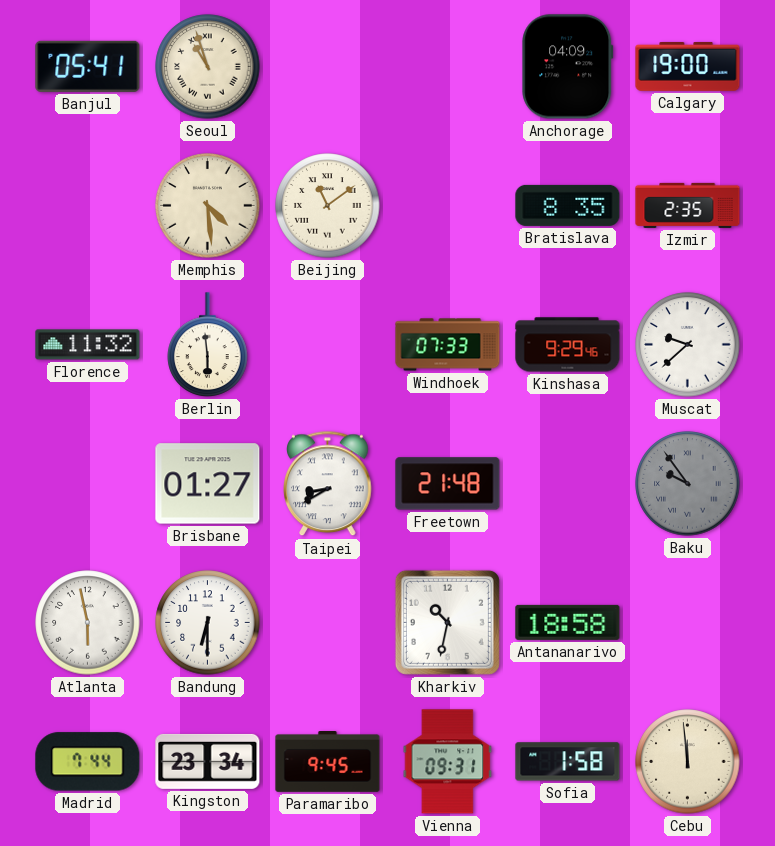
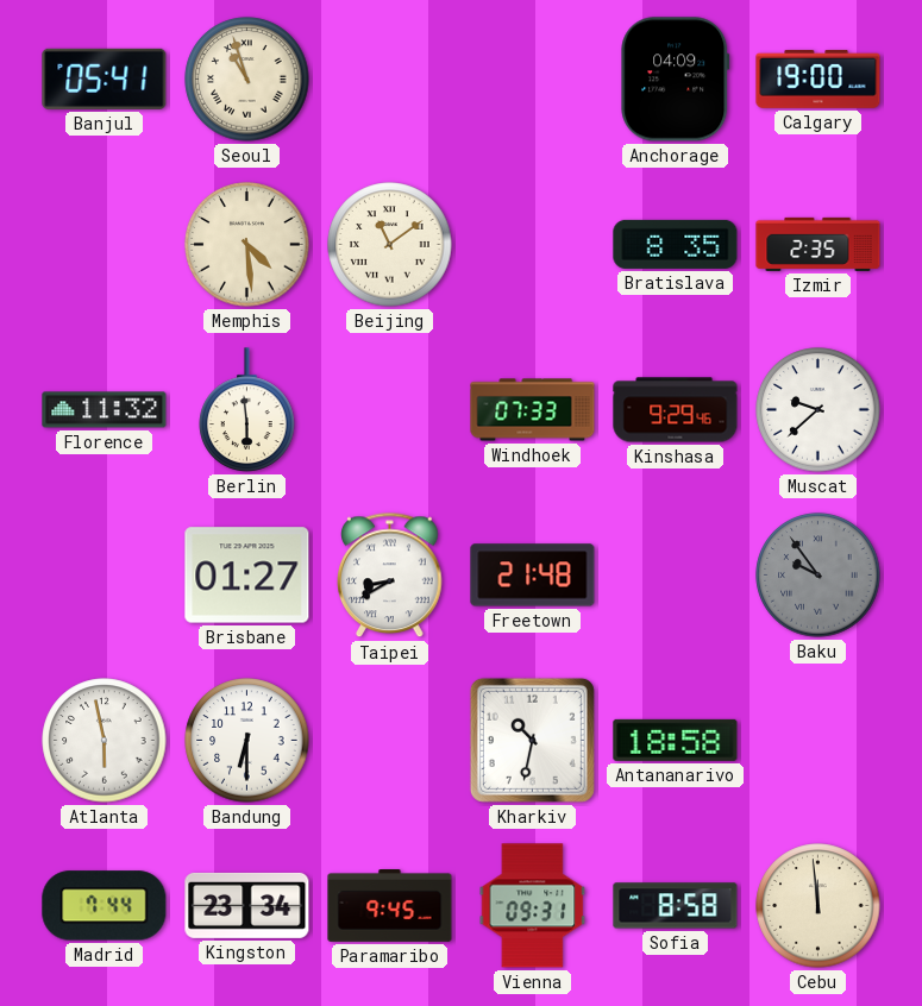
Sofia: 1:58 -> 8:58 (676, 906)
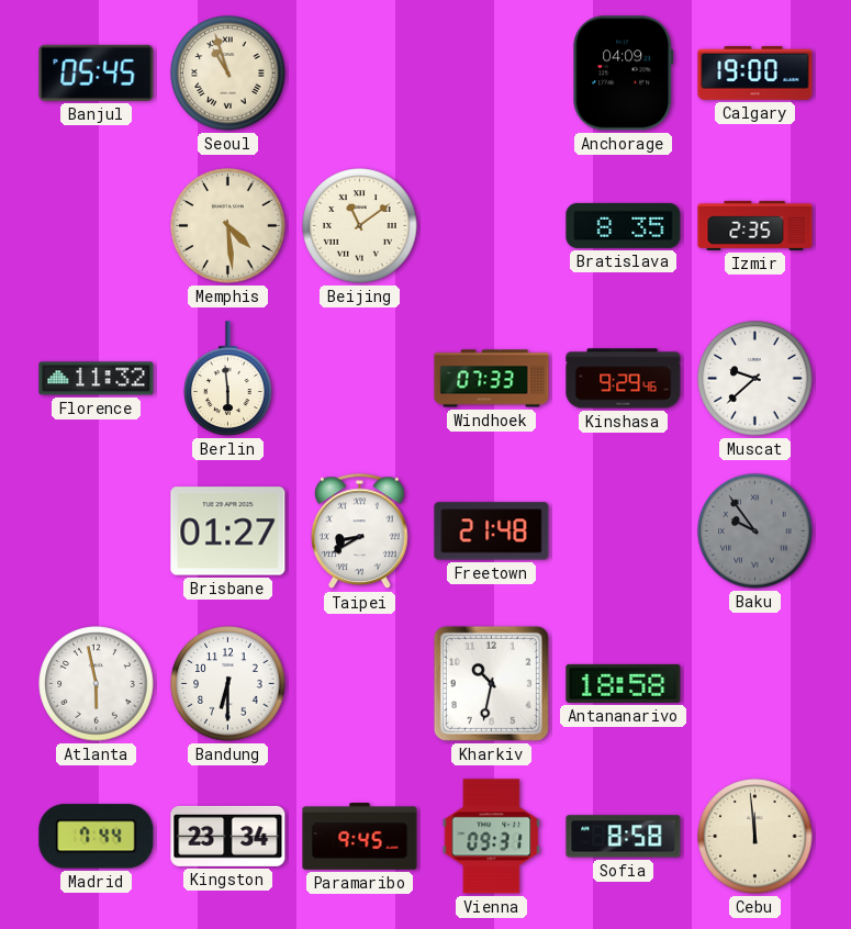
Banjul: 05:41 -> 05:45 (97, 72)
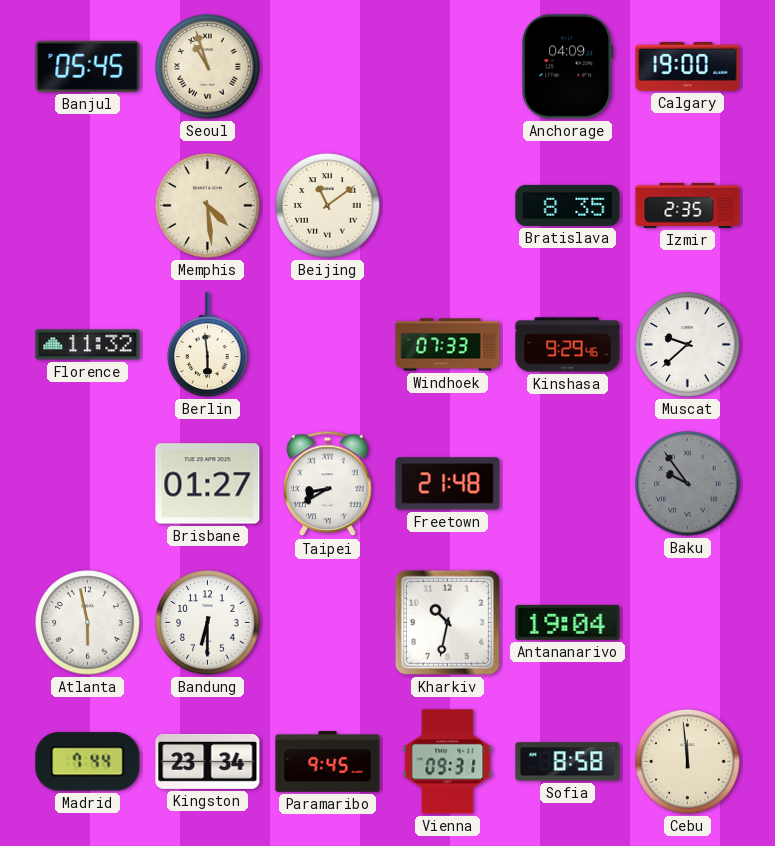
Antananarivo: 18:58 -> 19:04 (568, 622)
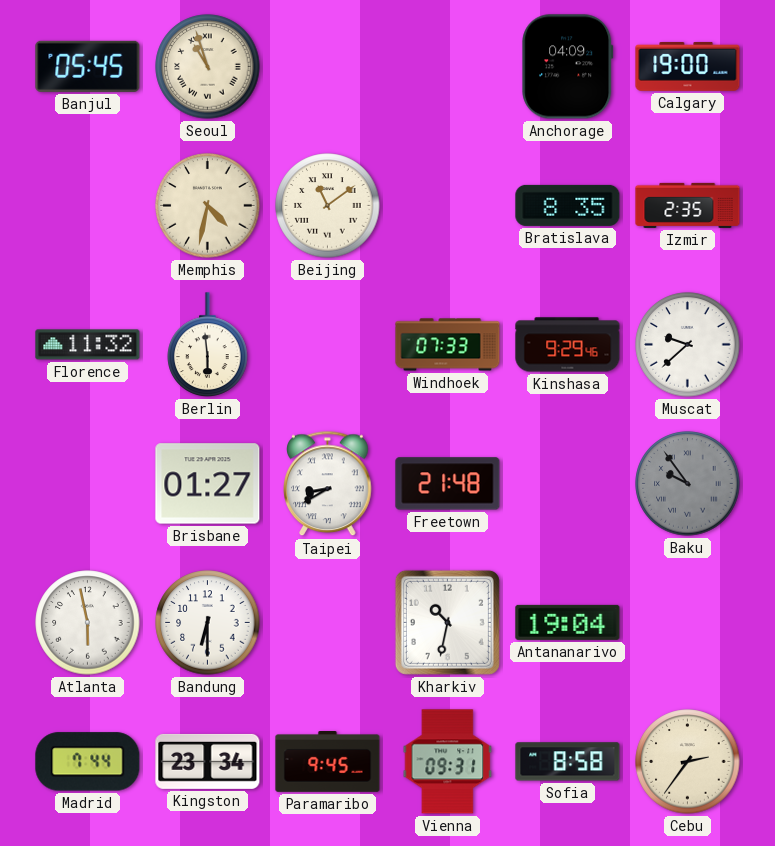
Memphis: 4:29 -> 4:32 (208, 206)
Cebu: 11:59 -> 2:36 (688, 762)
